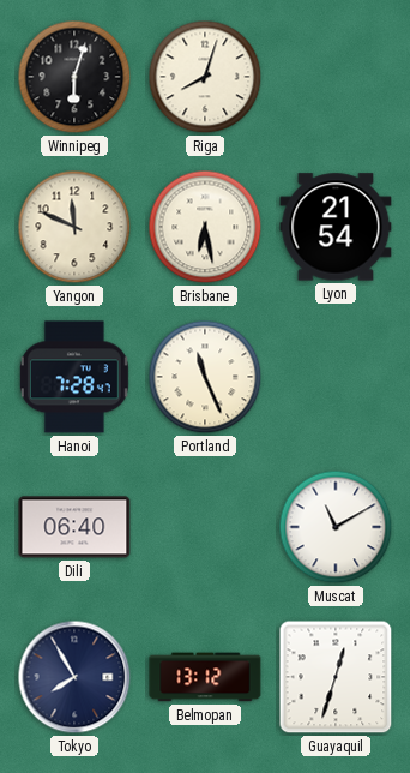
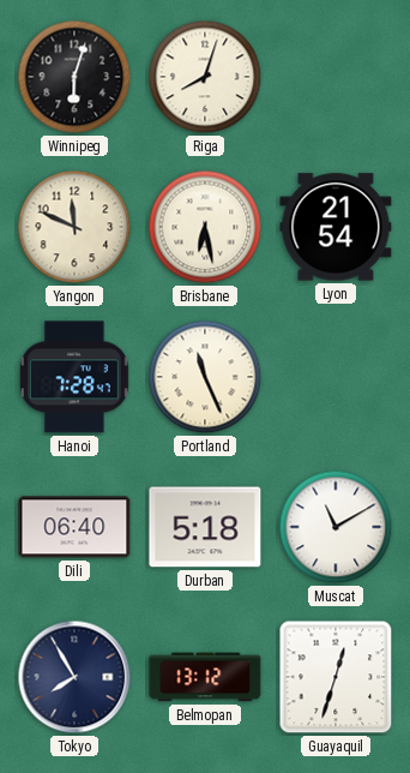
Durban: none -> 5:18 (205, 527)
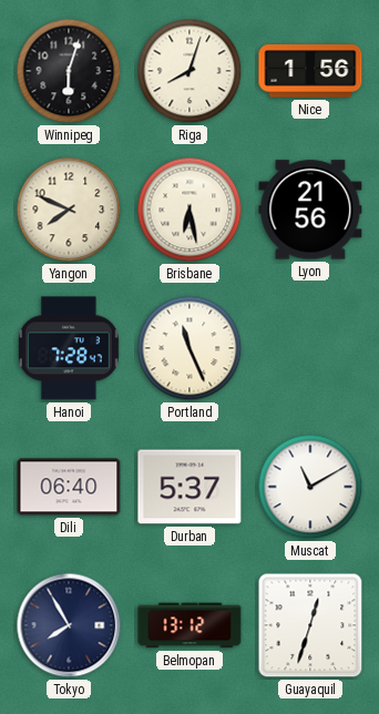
Nice: none -> 1:56 (310, 71)
Yangon: 11:49 -> 7:49 (69, 210)
Lyon: 21:54 -> 21:56 (310, 210)
Durban: 5:18 -> 5:37 (189, 487)
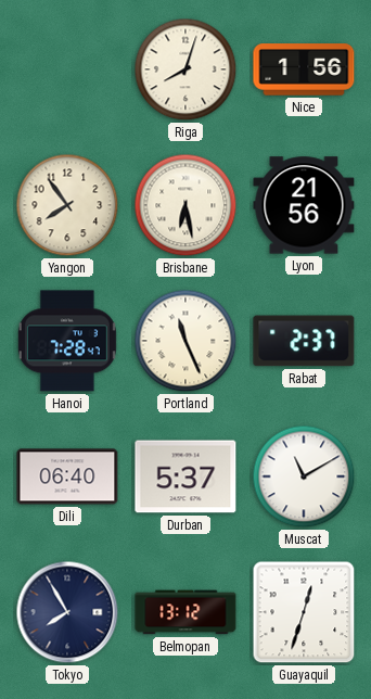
Winnipeg: 6:03 -> none (69, 71)
Yangon: 7:49 -> 7:54 (67, 205)
Rabat: none -> 2:37 (304, 341)
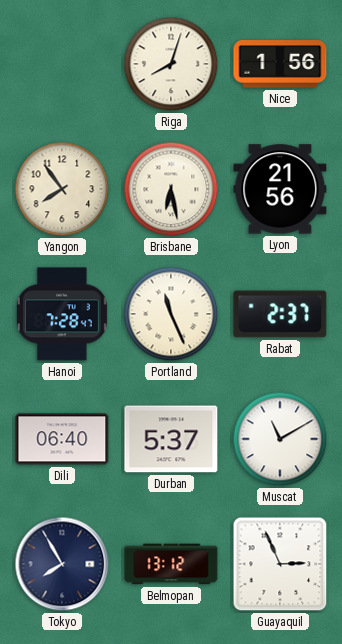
Guayaquil: 12:33 -> 2:56 (280, 564)
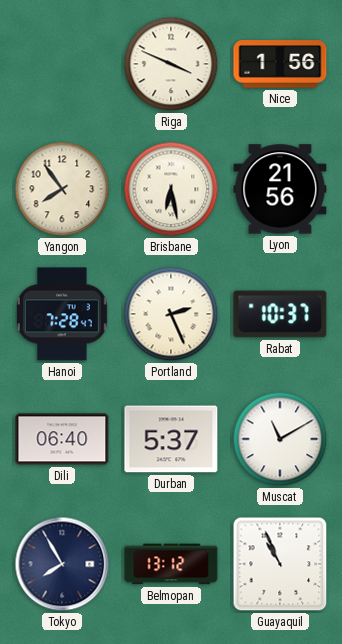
Riga: 8:03 -> 3:49 (171, 64)
Portland: 11:26 -> 2:26 (171, 314)
Rabat: 2:37 -> 10:37 (280, 314)
Guayaquil: 2:56 -> 10:56 (280, 564)
